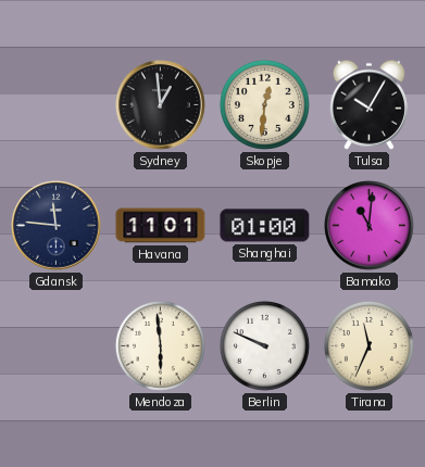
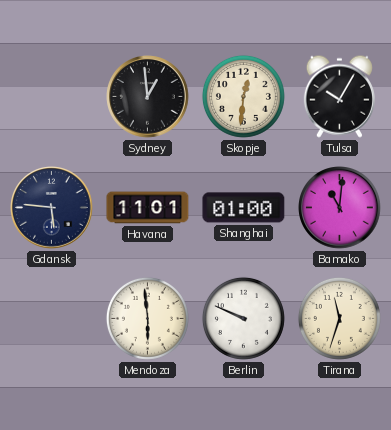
Gdansk: 11:46 -> 5:46 (52, 208)
Tirana: 11:34 -> 11:33 (339, 318)
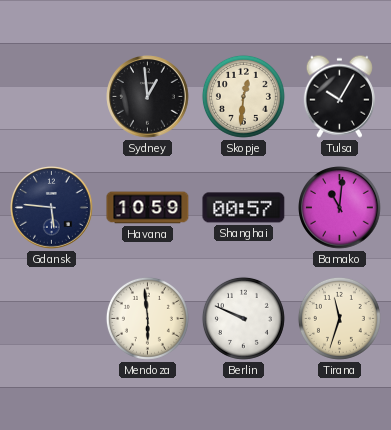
Havana: 11:01 -> 10:59 (148, 208)
Shanghai: 01:00 -> 00:57 (244, 208)
